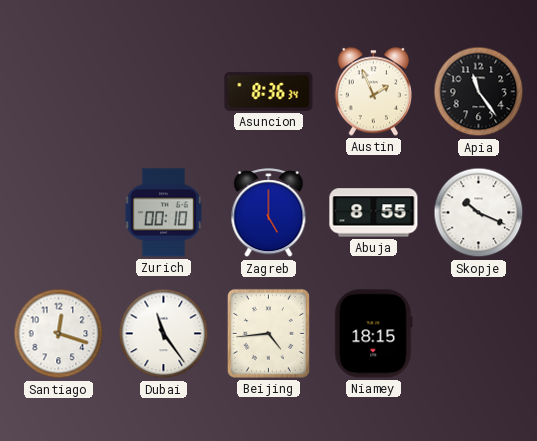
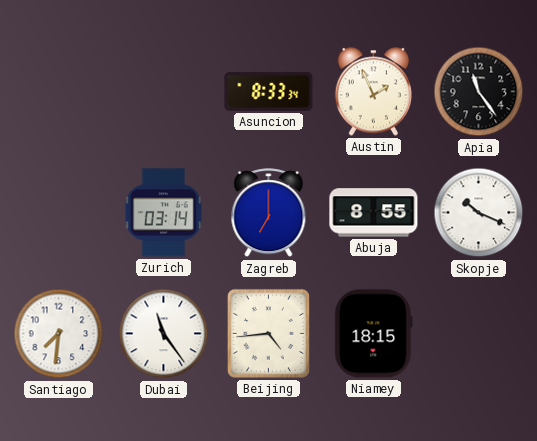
Asuncion: 8:36 -> 8:33 (269, 91)
Zurich: 00:10 -> 03:14 (163, 213)
Zagreb: 5:00 -> 7:00 (269, 213)
Santiago: 12:18 -> 7:31 (59, 334)
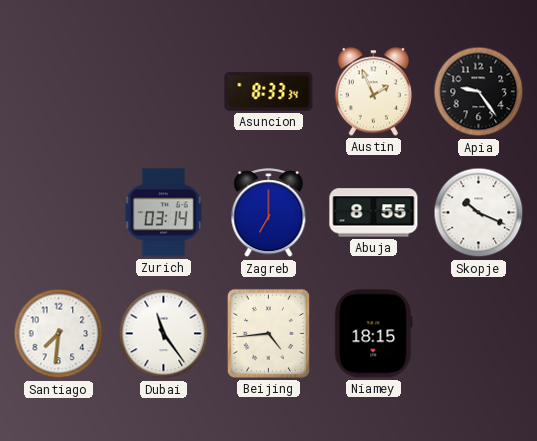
Apia: 11:24 -> 9:24 (479, 92)
